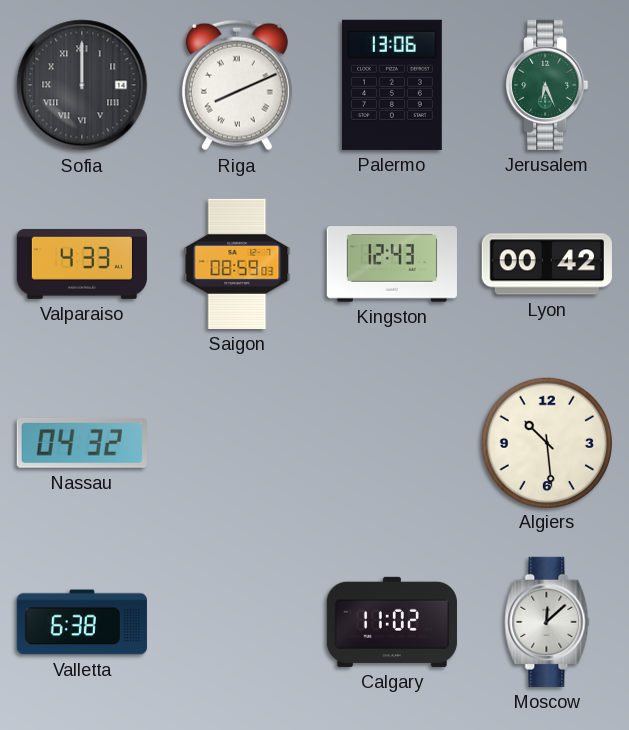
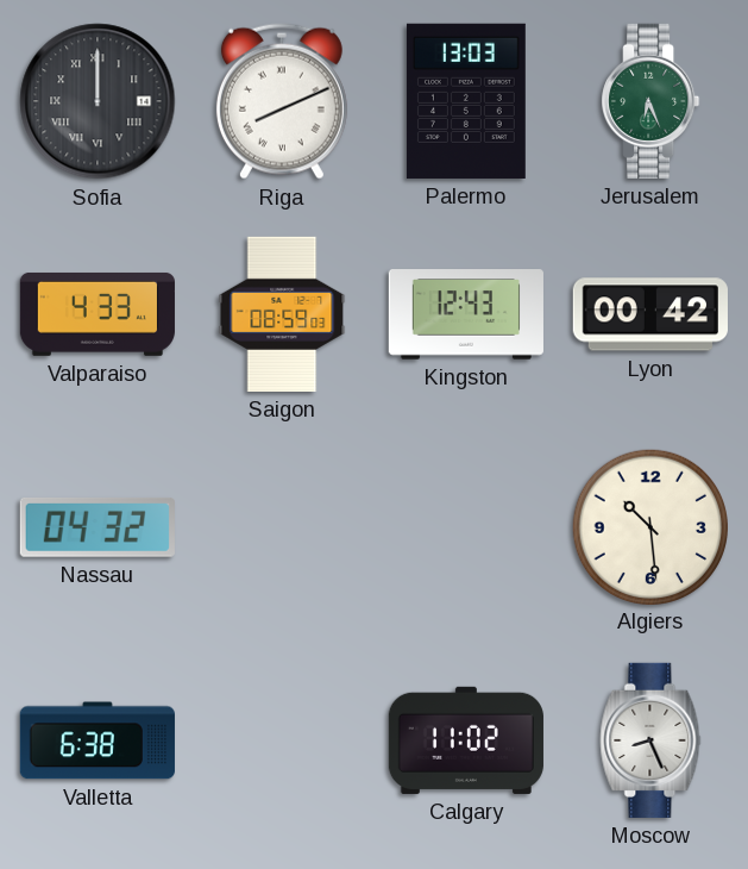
Palermo: 13:06 -> 13:03 (466, 101)
Moscow: 12:08 -> 8:26 (650, 740)
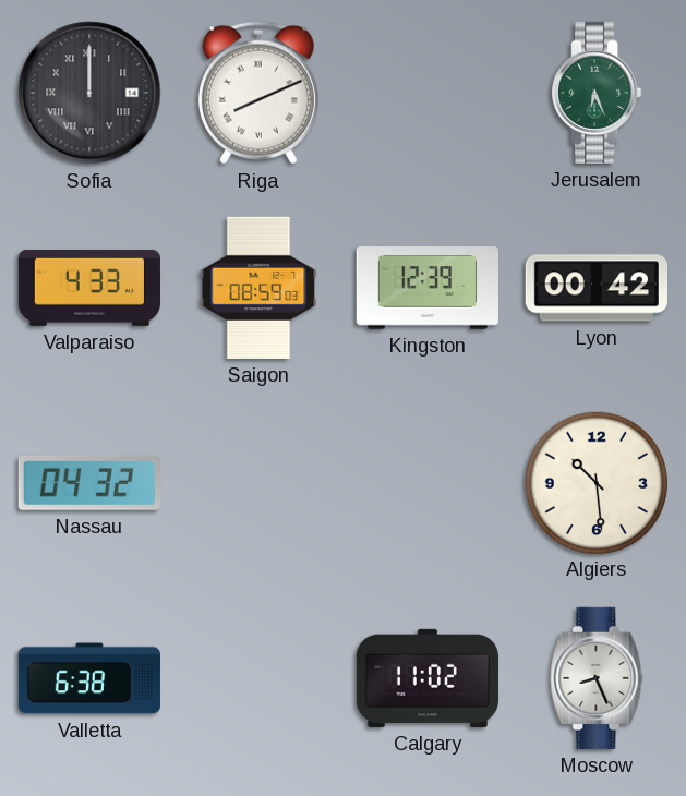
Palermo: 13:03 -> none (466, 101)
Kingston: 12:43 -> 12:39 (426, 288)
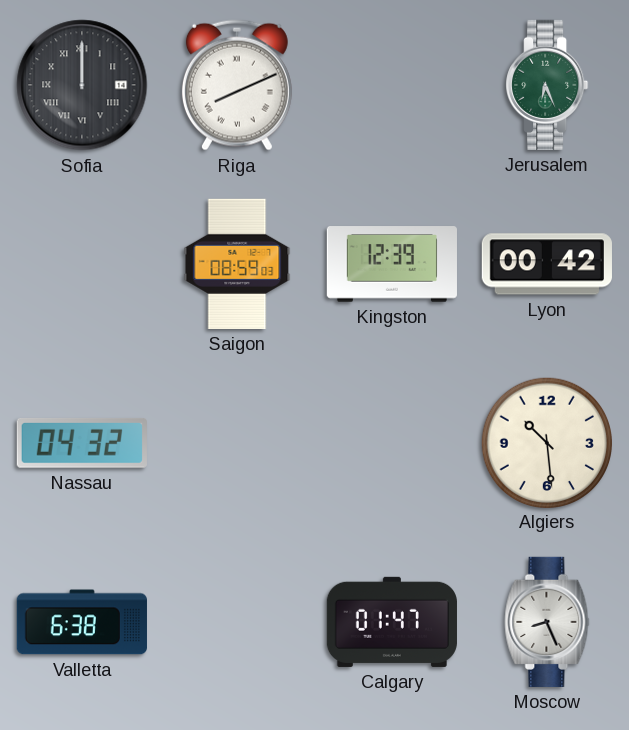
Valparaiso: 4:33 -> none (89, 288)
Calgary: 11:02 -> 01:47 (392, 622)
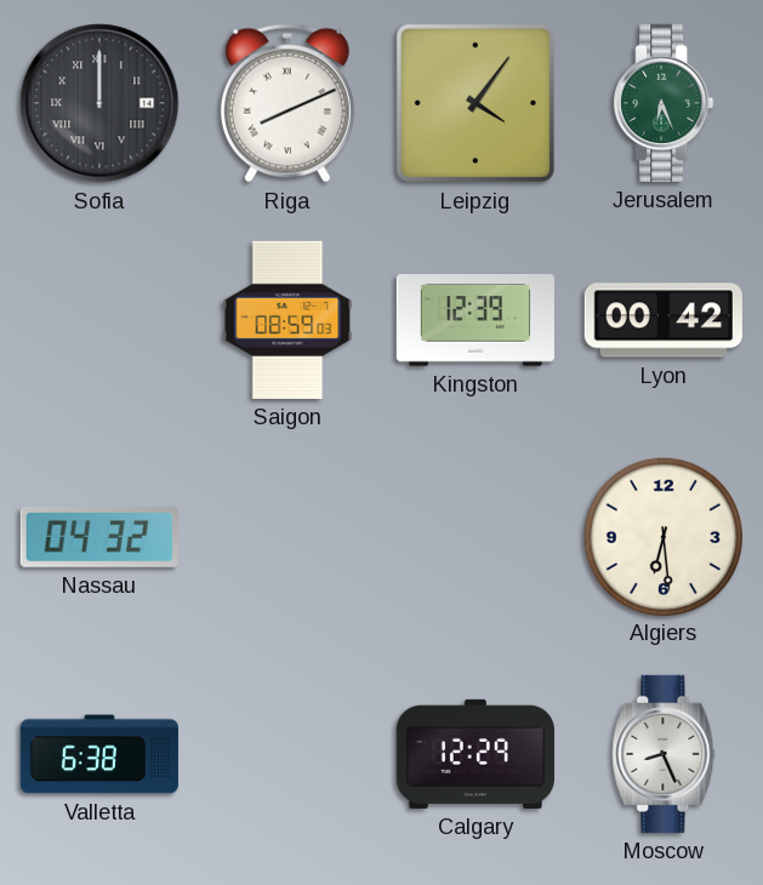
Leipzig: none -> 4:06 (476, 103)
Algiers: 10:29 -> 6:29 (662, 536)
Calgary: 01:47 -> 12:29 (476, 754)
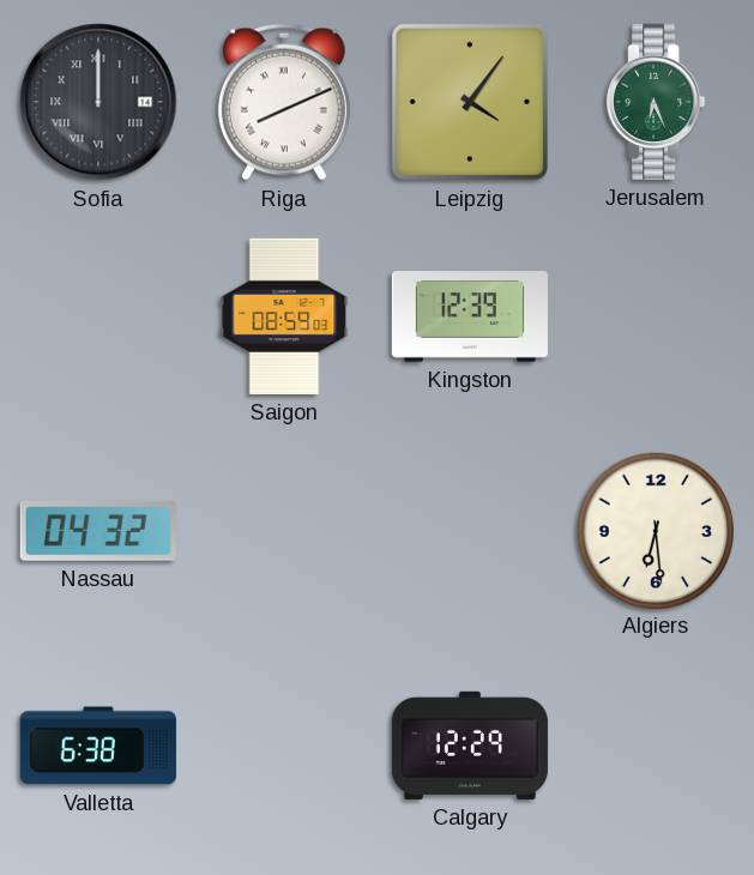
Lyon: 00:42 -> none (664, 320)
Moscow: 8:26 -> none (664, 754)
